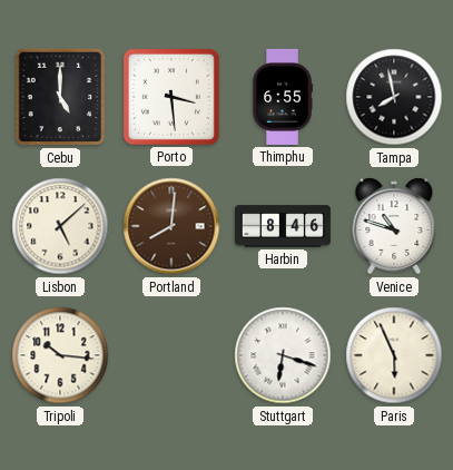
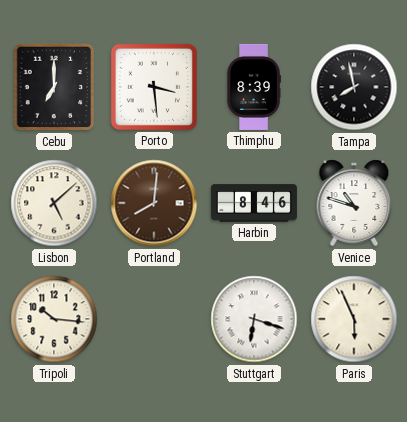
Cebu: 5:00 -> 7:00 (54, 87)
Thimphu: 6:55 -> 8:39 (254, 87)
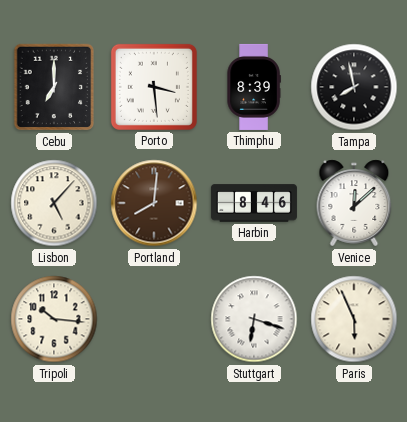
Lisbon: 5:08 -> 5:07 (54, 203)
Venice: 10:48 -> 12:08 (354, 203)
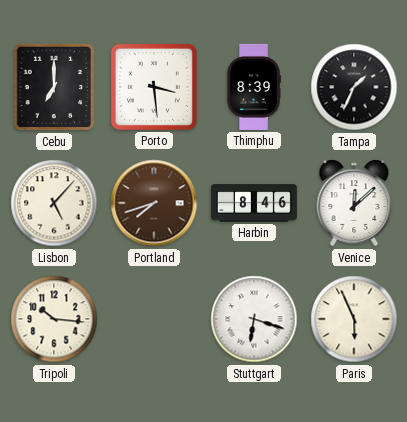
Tampa: 7:58 -> 1:34 (354, 87)
Portland: 8:01 -> 7:42 (154, 203)
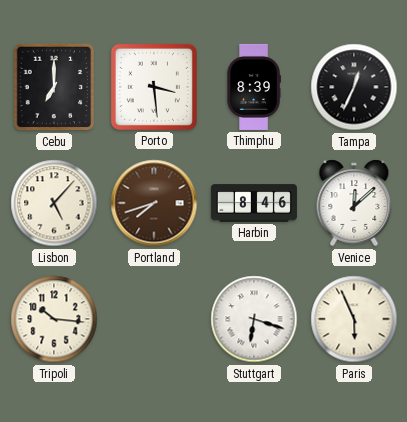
Tampa: 1:34 -> 12:34 (354, 87)
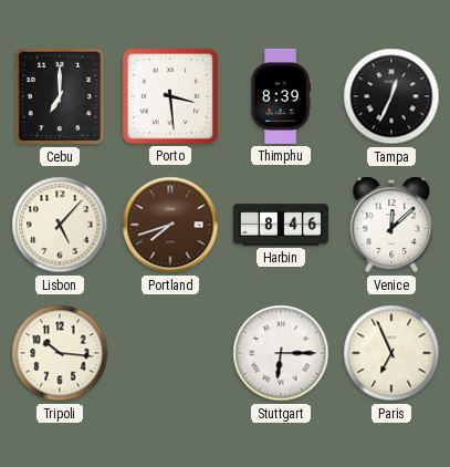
Stuttgart: 6:18 -> 6:15 (281, 353)
Paris: 5:56 -> 6:56 (391, 353)
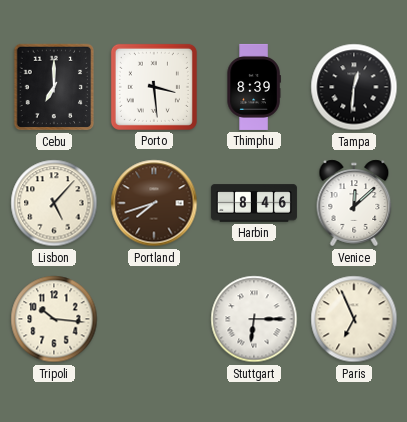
Tampa: 12:34 -> 12:31 (354, 87)
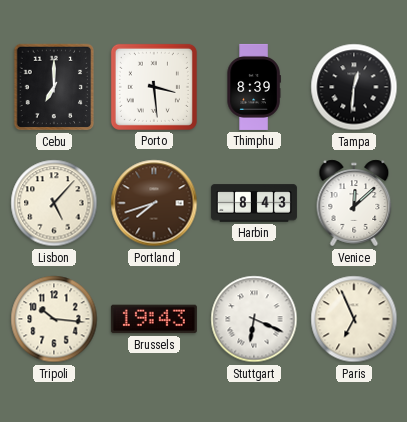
Harbin: 8:46 -> 8:43 (254, 203)
Brussels: none -> 19:43 (154, 319)
Stuttgart: 6:15 -> 6:19 (254, 319)
